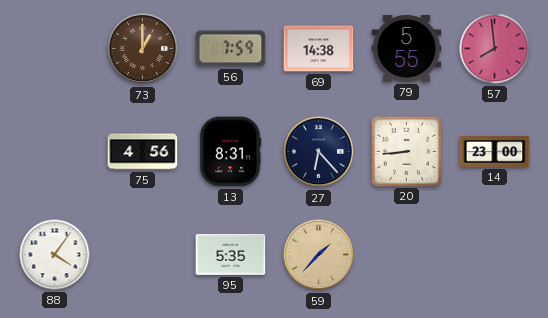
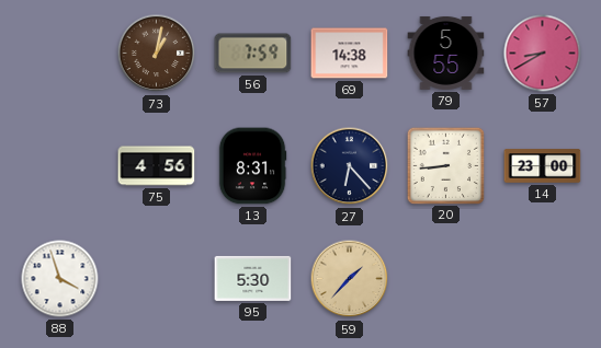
73: 1:00 -> 1:02 (157, 54)
57: 7:59 -> 8:40 (543, 54)
88: 4:06 -> 3:57 (60, 279)
95: 5:35 -> 5:30 (253, 278)
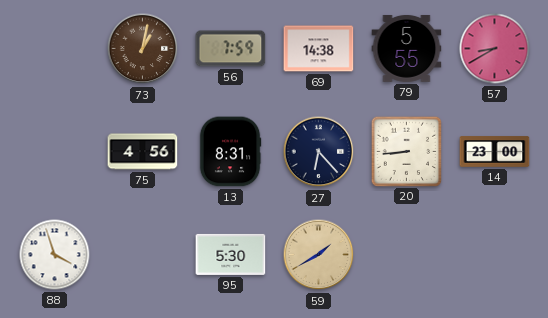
59: 1:37 -> 1:40 (319, 255)
